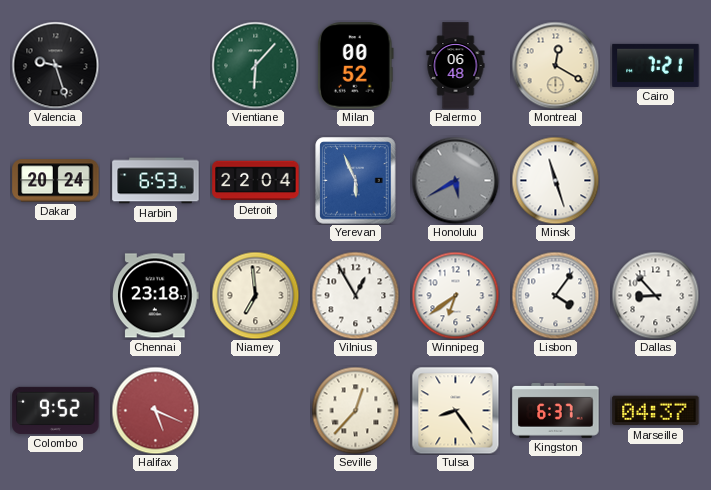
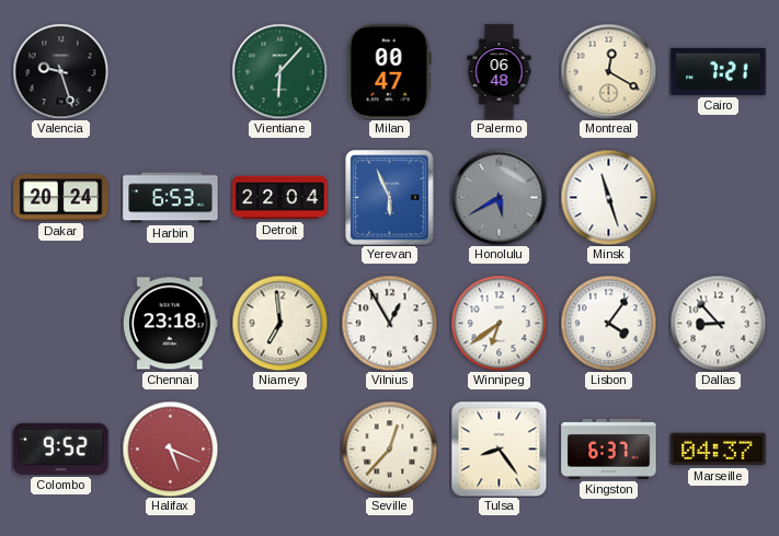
Milan: 00:52 -> 00:47 (389, 72)
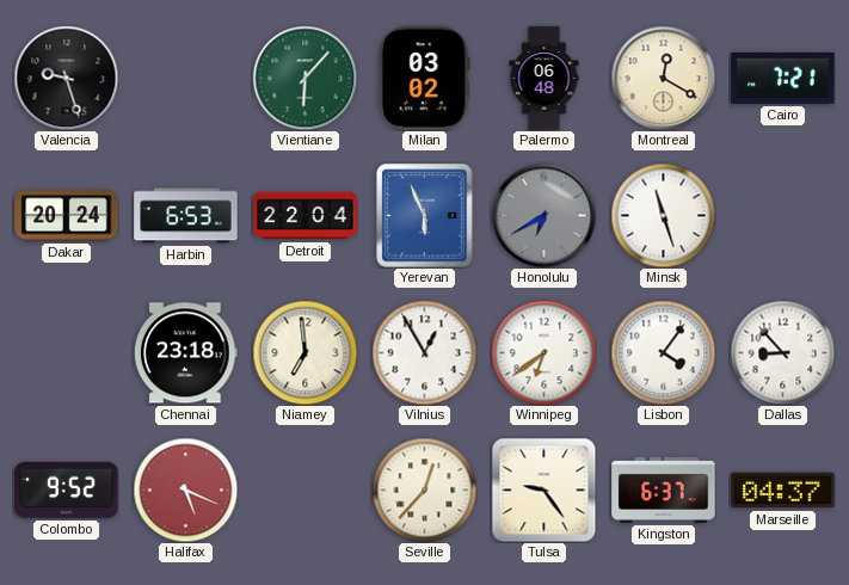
Milan: 00:47 -> 03:02 (424, 79)
Honolulu: 5:40 -> 6:40 (543, 215)
Tulsa: 8:24 -> 9:24 (543, 489)
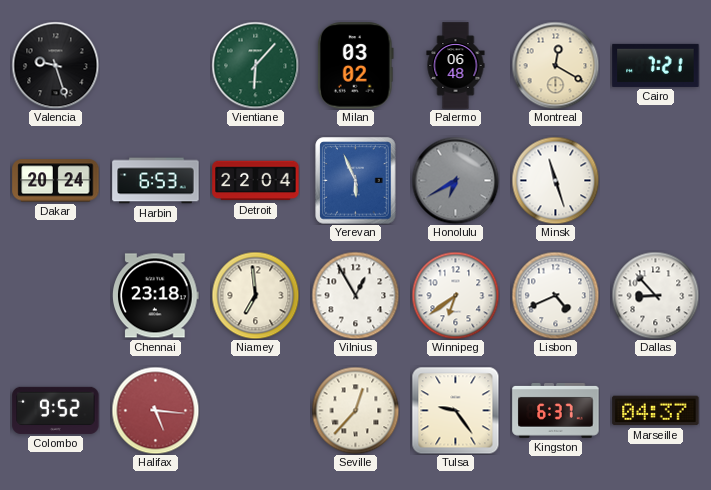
Lisbon: 4:06 -> 4:41 (555, 295)
Halifax: 5:19 -> 5:16 (155, 410)
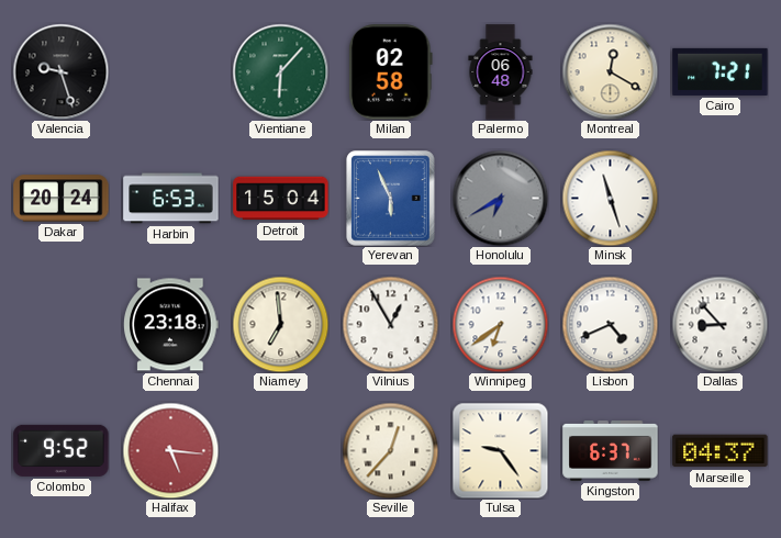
Milan: 03:02 -> 02:58 (390, 72)
Detroit: 22:04 -> 15:04 (281, 199)
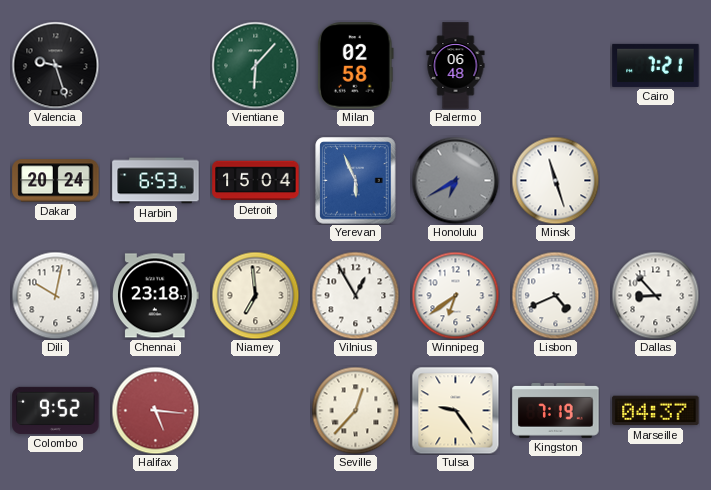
Montreal: 12:20 -> none (610, 71)
Dili: none -> 10:02 (55, 295)
Kingston: 6:37 -> 7:19 (556, 410)
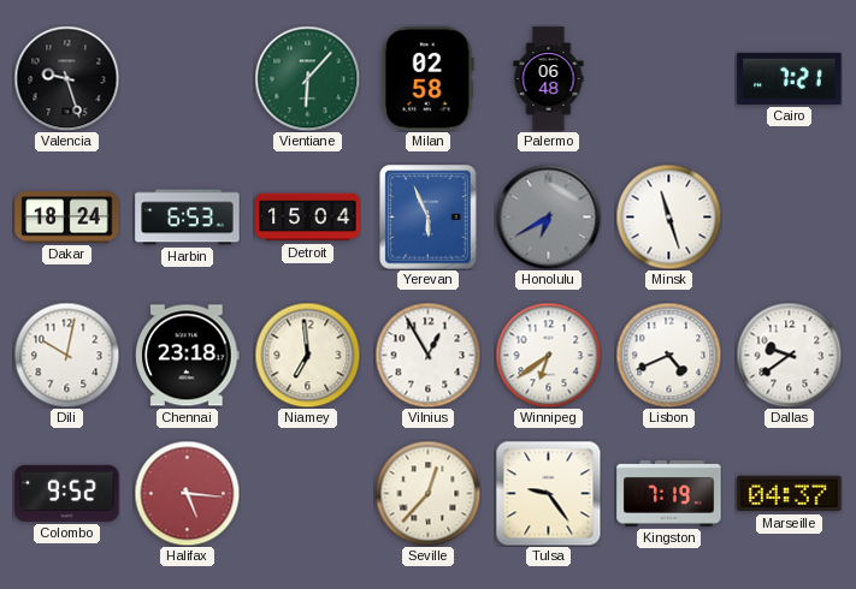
Dakar: 20:24 -> 18:24 (67, 218)
Dallas: 8:53 -> 9:39 (789, 355)
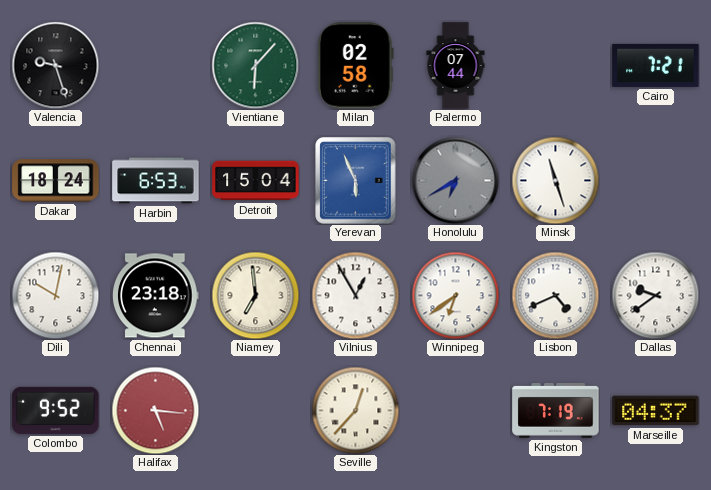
Palermo: 06:48 -> 07:44 (456, 66)
Tulsa: 9:24 -> none (548, 493)
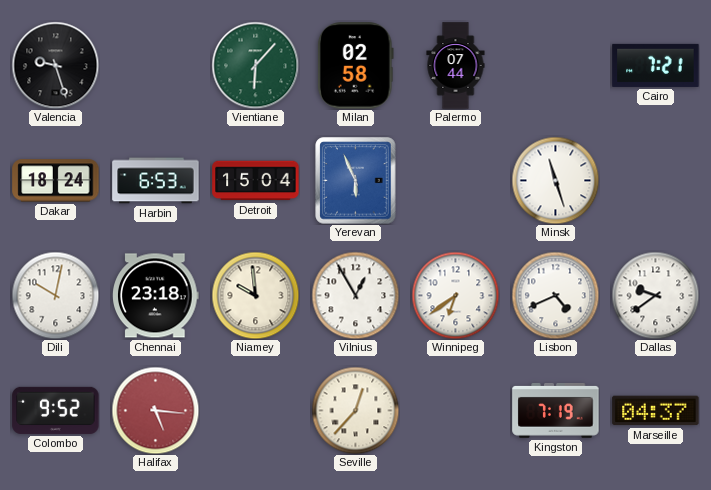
Honolulu: 6:40 -> none (455, 180)
Niamey: 6:59 -> 9:59 (255, 295)
